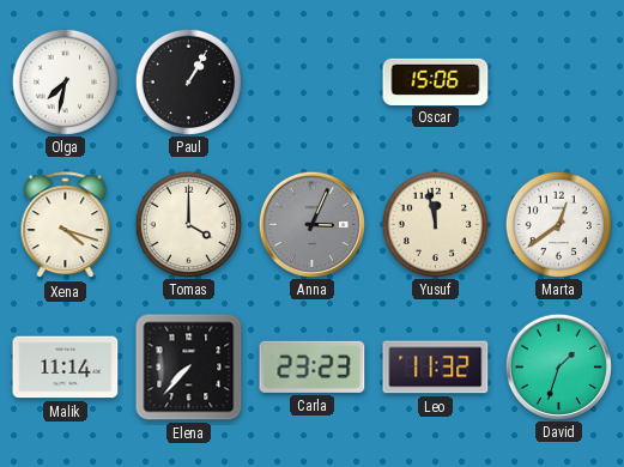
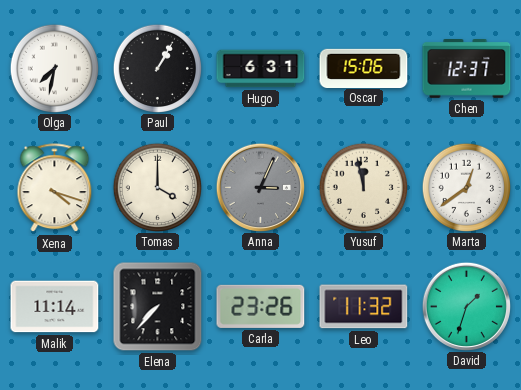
Hugo: none -> 6:31 (261, 69)
Chen: none -> 12:37 (467, 69)
Carla: 23:23 -> 23:26 (261, 306)
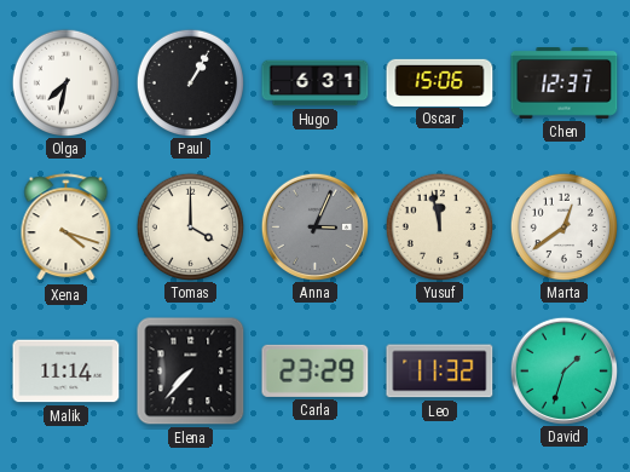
Carla: 23:26 -> 23:29 (316, 370)
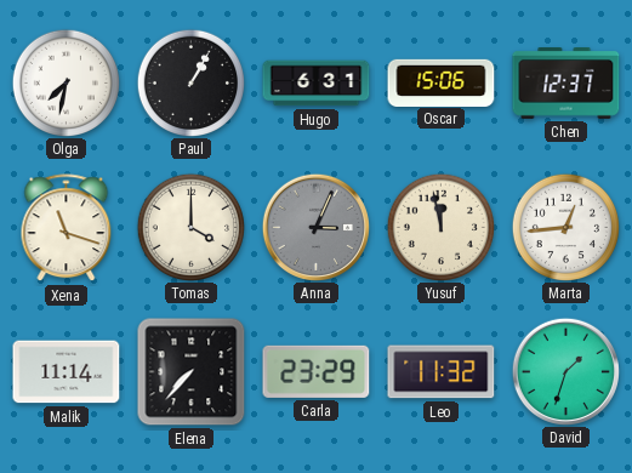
Xena: 4:18 -> 11:18 (67, 228)
Marta: 12:39 -> 12:44 (565, 227)
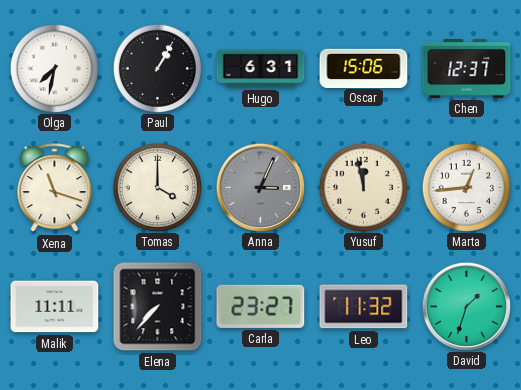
Malik: 11:14 -> 11:11 (55, 307)
Carla: 23:29 -> 23:27 (261, 306)
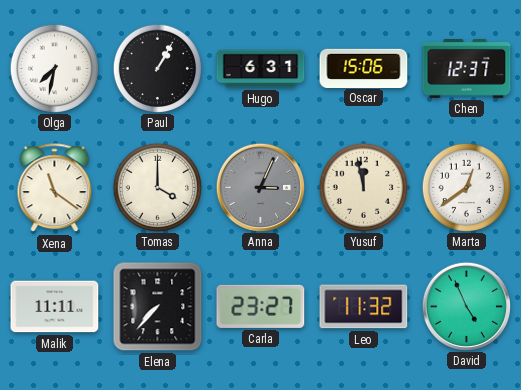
Xena: 11:18 -> 11:21 (55, 188)
Marta: 12:44 -> 12:39 (466, 187)
David: 1:33 -> 4:56 (466, 306)
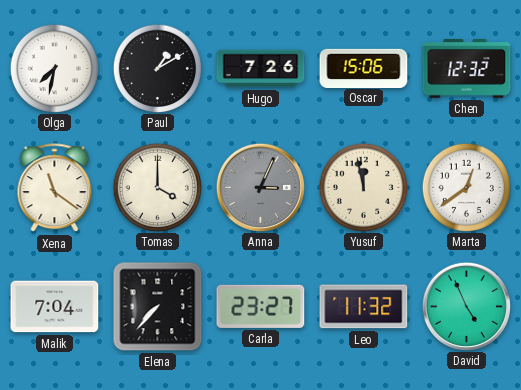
Paul: 1:05 -> 1:10 (157, 68)
Hugo: 6:31 -> 7:26 (261, 69)
Chen: 12:37 -> 12:32 (467, 69)
Malik: 11:11 -> 7:04 (55, 307)
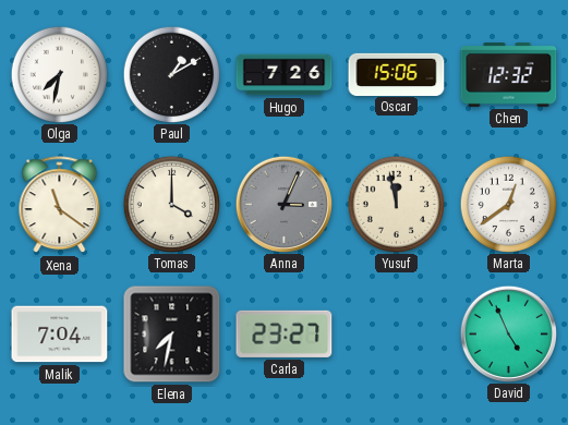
Elena: 7:37 -> 7:32 (172, 335)
Leo: 11:32 -> none (364, 307)
